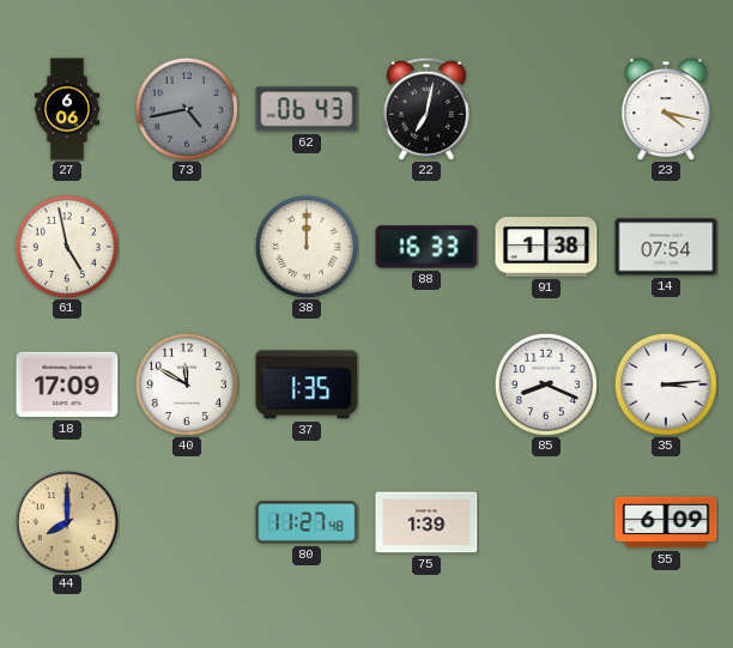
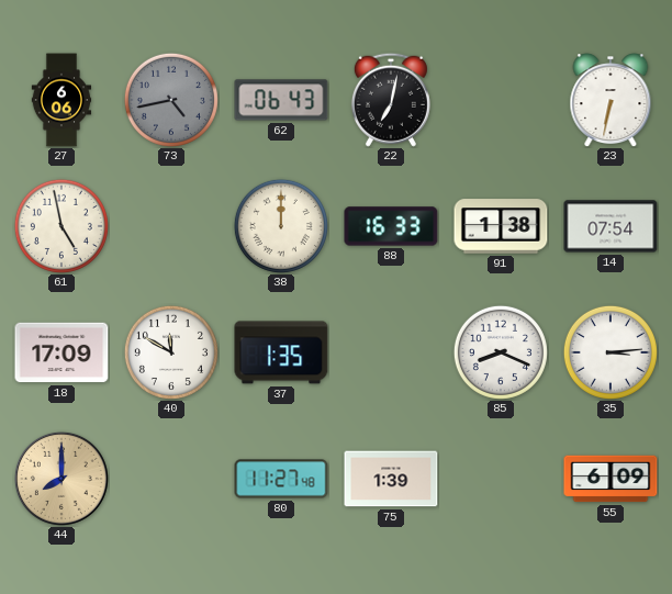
23: 4:17 -> 6:32 (611, 100)
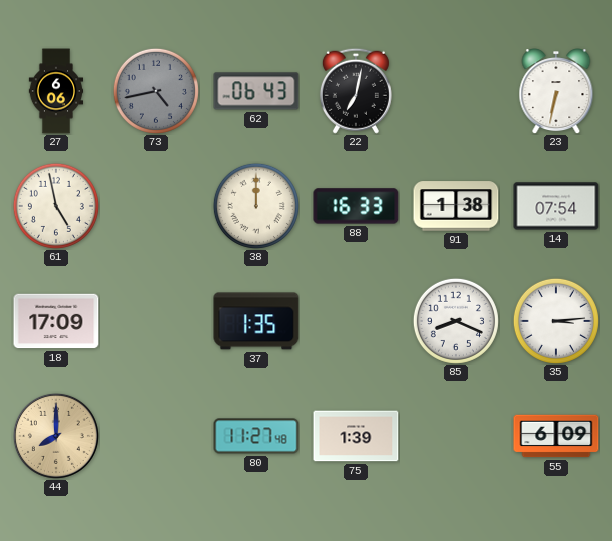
40: 11:50 -> none (171, 352)
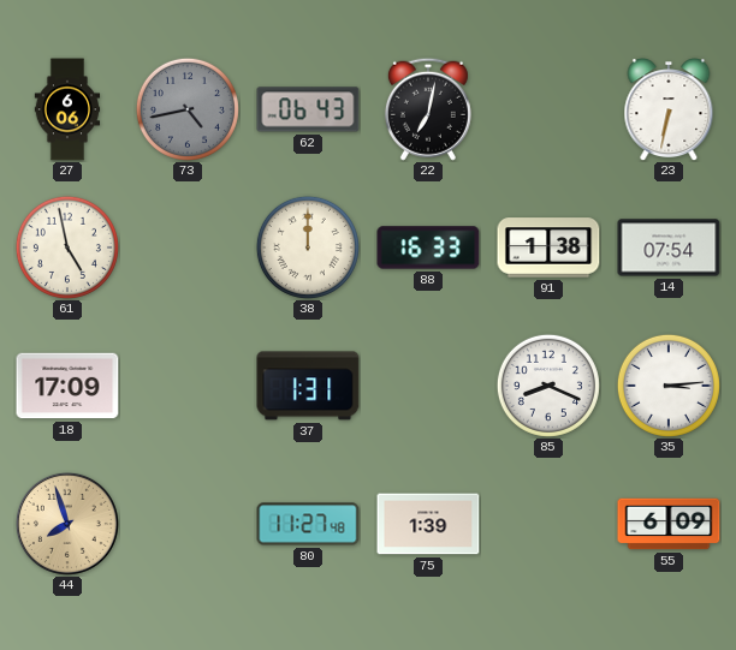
37: 1:35 -> 1:31 (308, 386)
44: 8:00 -> 7:57 (67, 524)
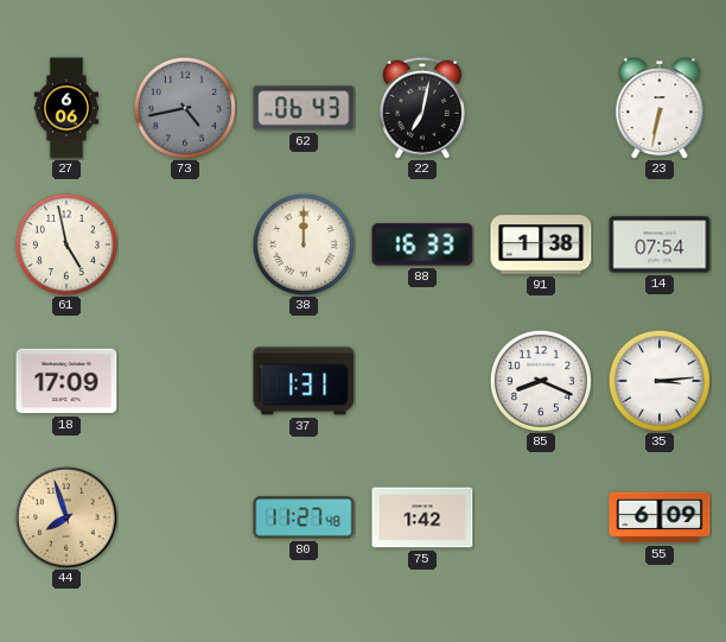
75: 1:39 -> 1:42 (422, 517)
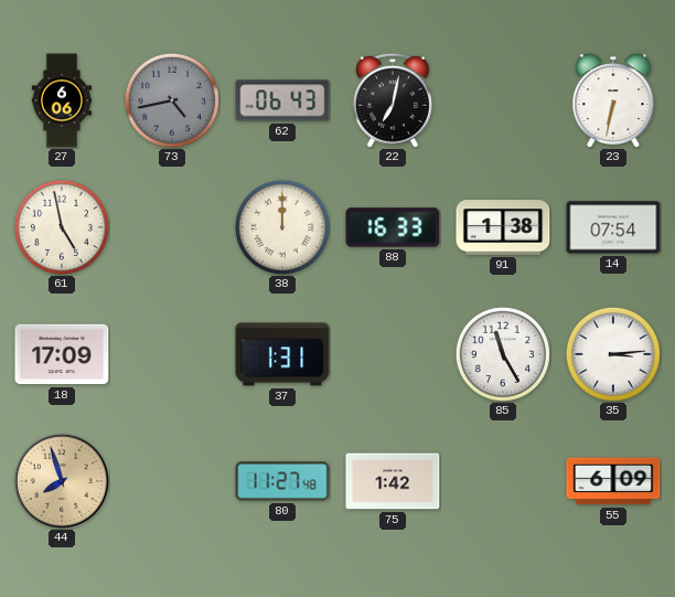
85: 8:19 -> 11:25 (503, 354)
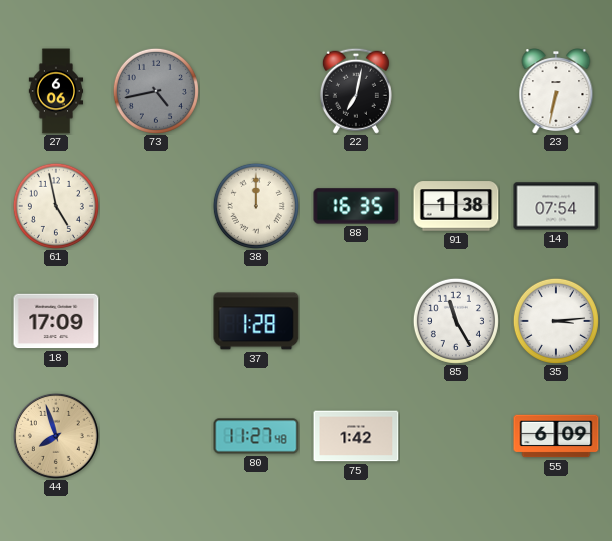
62: 06:43 -> none (282, 100)
88: 16:33 -> 16:35 (356, 206)
37: 1:31 -> 1:28 (256, 321)
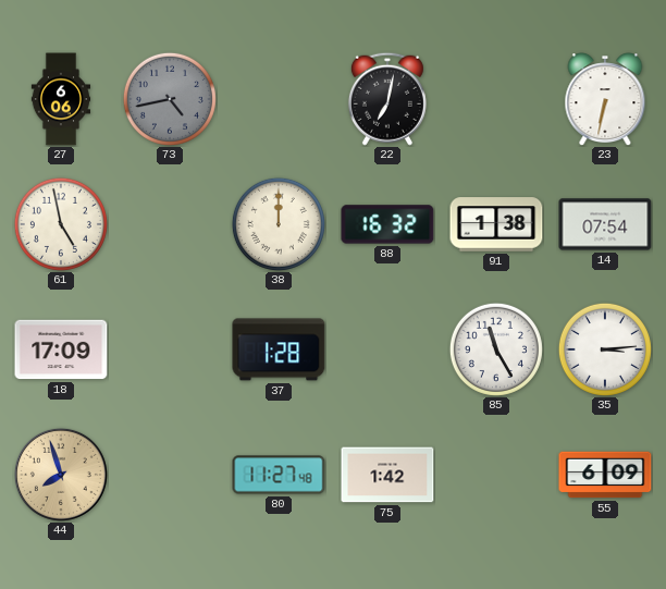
88: 16:35 -> 16:32 (387, 224)
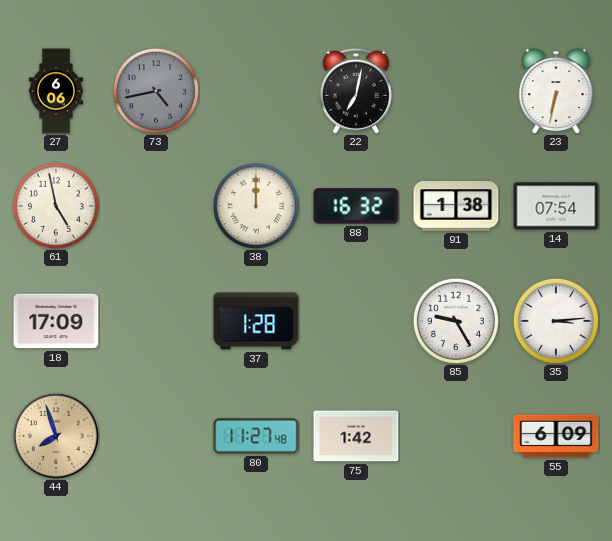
85: 11:25 -> 9:25 (456, 321)
